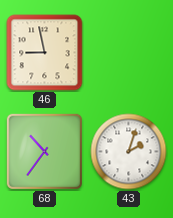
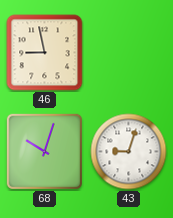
68: 10:36 -> 10:03 (44, 151)
43: 2:03 -> 9:03 (129, 152)
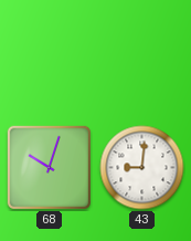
46: 8:58 -> none (45, 53)
43: 9:03 -> 9:01 (142, 168)
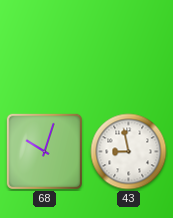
43: 9:01 -> 8:58 (129, 152)
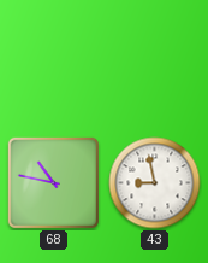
68: 10:03 -> 10:47 (53, 182)
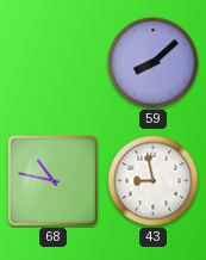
59: none -> 8:08 (154, 63)
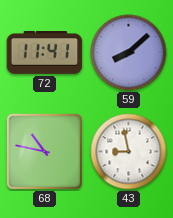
72: none -> 11:41 (45, 53)
